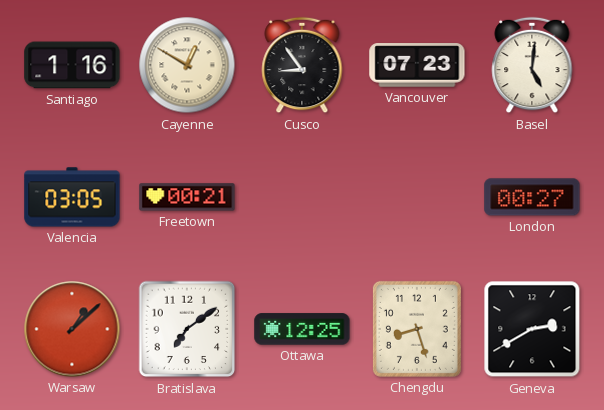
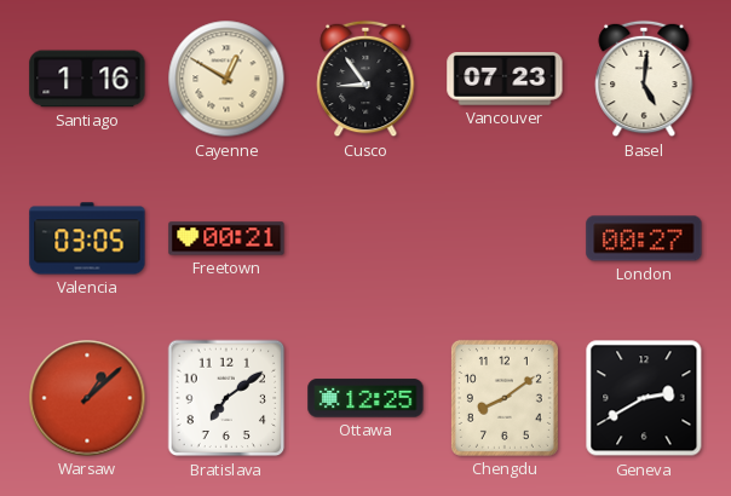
Chengdu: 8:27 -> 8:09 (505, 398)
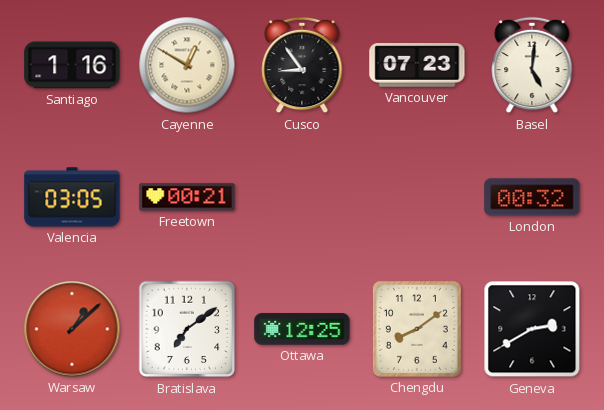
London: 00:27 -> 00:32 (532, 197)
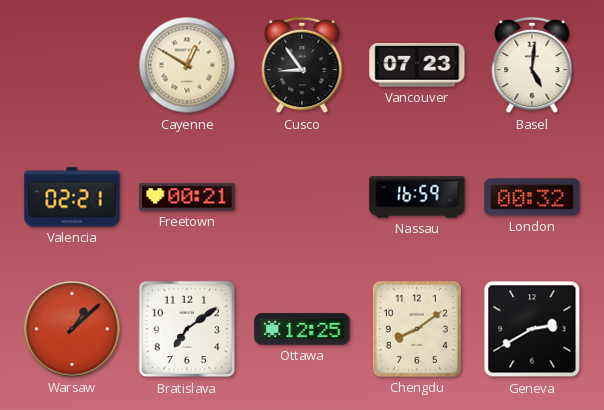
Santiago: 1:16 -> none (72, 65)
Valencia: 03:05 -> 02:21 (72, 197)
Nassau: none -> 16:59 (417, 197)
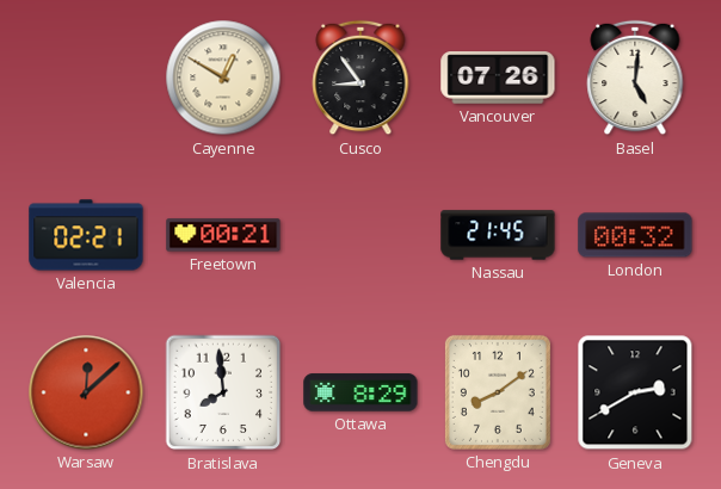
Vancouver: 07:23 -> 07:26 (498, 78)
Nassau: 16:59 -> 21:45 (498, 235)
Warsaw: 1:08 -> 12:08 (86, 392)
Bratislava: 7:09 -> 7:59 (223, 392)
Ottawa: 12:25 -> 8:29 (360, 392)
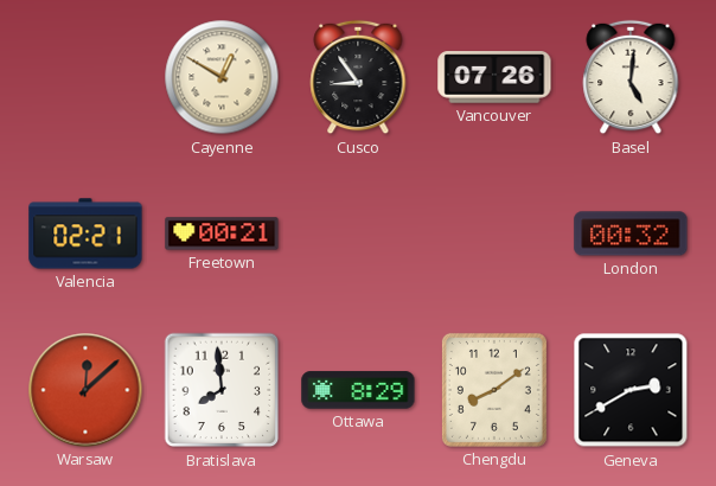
Nassau: 21:45 -> none (498, 235)
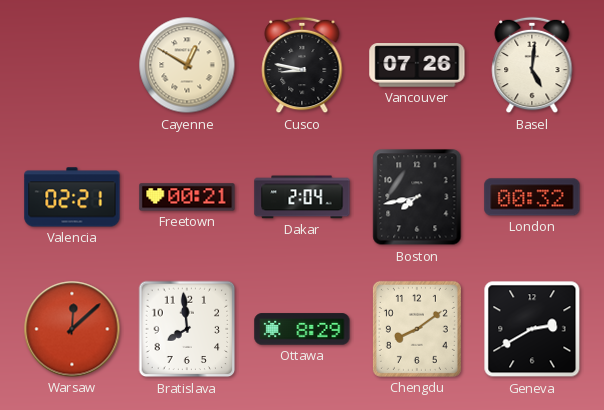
Cusco: 8:54 -> 8:47 (302, 65)
Dakar: none -> 2:04 (302, 197)
Boston: none -> 7:43 (417, 197)
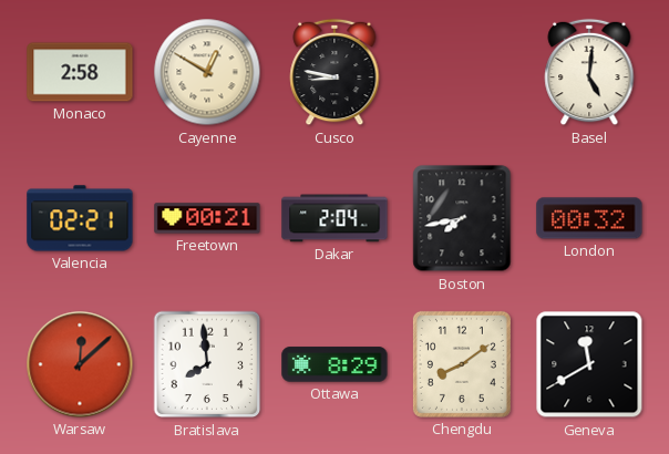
Monaco: none -> 2:58 (80, 72)
Vancouver: 07:26 -> none (417, 65)
Geneva: 2:40 -> 11:40 (589, 364)
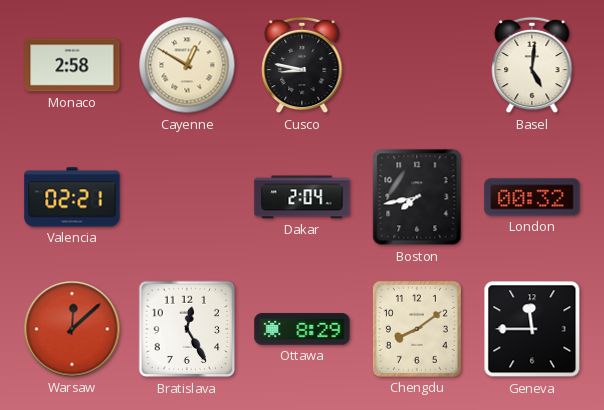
Freetown: 00:21 -> none (207, 218)
Bratislava: 7:59 -> 12:25 (187, 329)
Geneva: 11:40 -> 11:45 (532, 329)
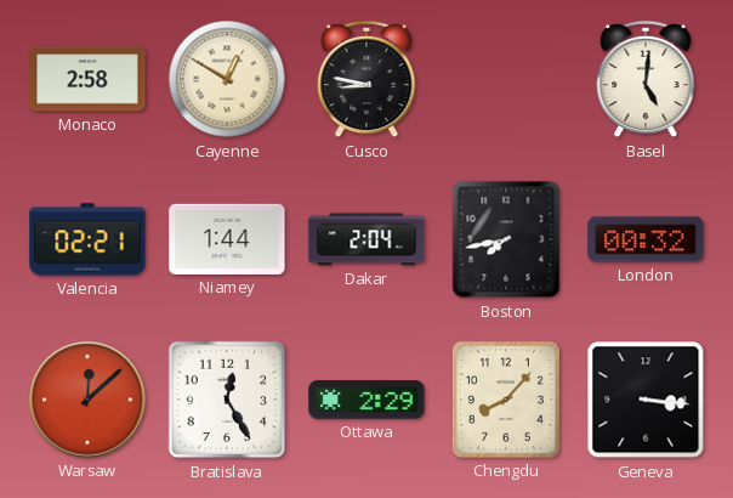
Niamey: none -> 1:44 (227, 239)
Ottawa: 8:29 -> 2:29 (366, 400)
Chengdu: 8:09 -> 8:07 (506, 400)
Geneva: 11:45 -> 3:16 (646, 400)
